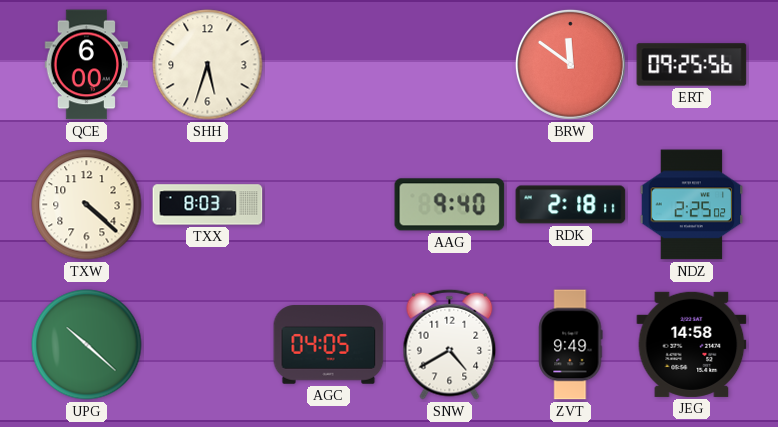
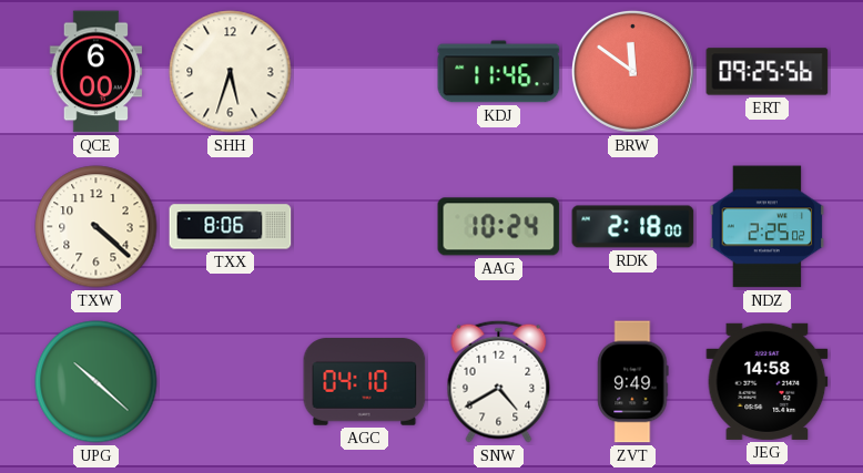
KDJ: none -> 11:46 (499, 72)
TXX: 8:03 -> 8:06 (231, 227)
AAG: 9:40 -> 10:24 (499, 227)
RDK: 2:18:11 -> 2:18:00 (633, 227)
AGC: 04:05 -> 04:10 (365, 382)
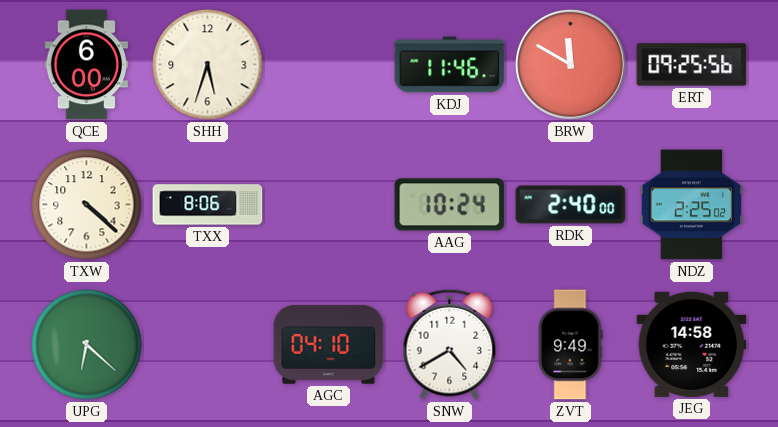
BRW: 11:51 -> 11:50 (570, 64)
RDK: 2:18 -> 2:40 (571, 205)
UPG: 10:22 -> 6:22 (87, 345)
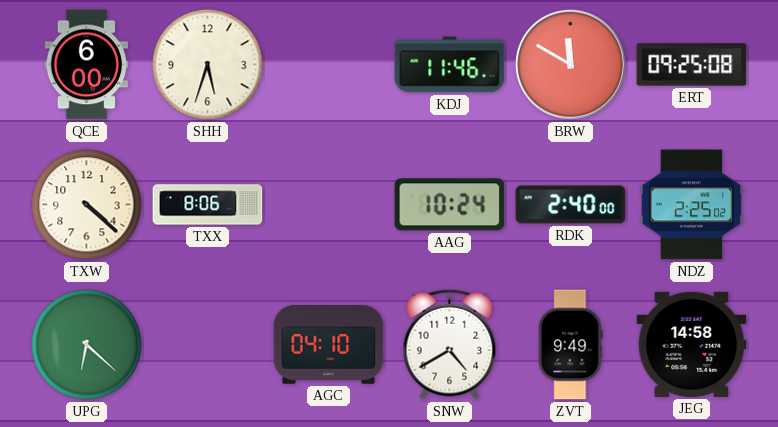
ERT: 09:25:56 -> 09:25:08 (692, 65)
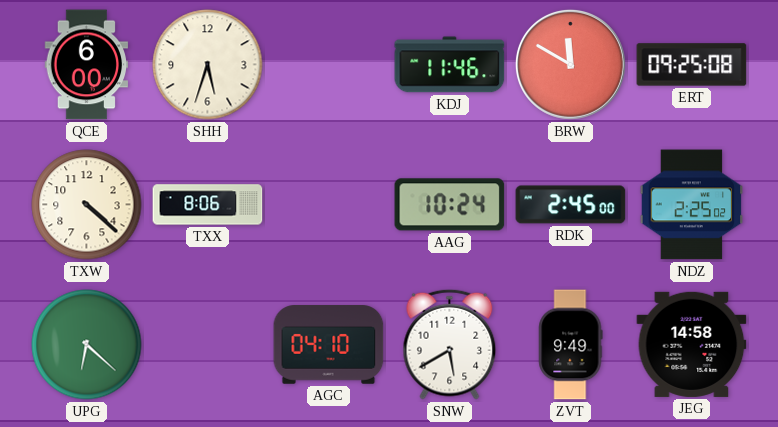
RDK: 2:40 -> 2:45 (571, 205)
SNW: 4:40 -> 5:40 (450, 344)
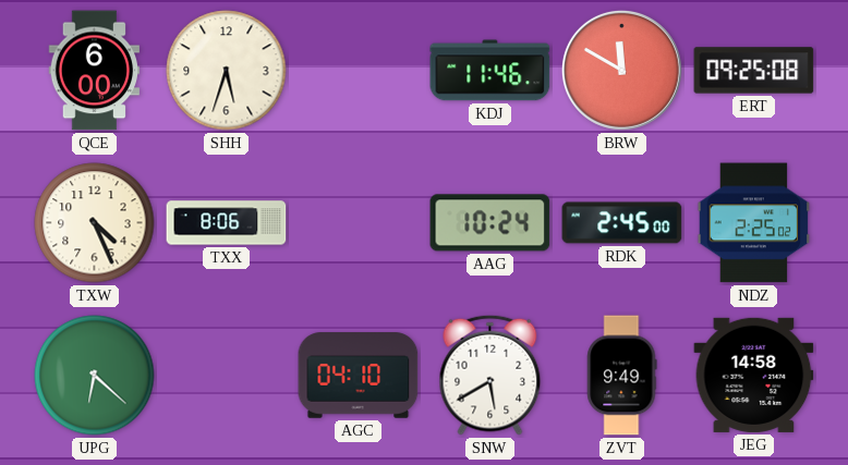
TXW: 4:22 -> 4:26 (95, 223)
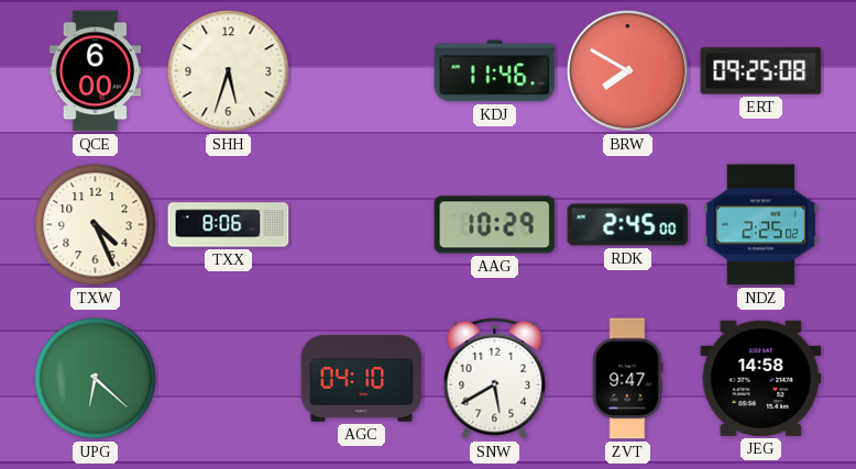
BRW: 11:50 -> 7:50 (627, 70)
AAG: 10:24 -> 10:29 (495, 225)
ZVT: 9:49 -> 9:47 (628, 379)
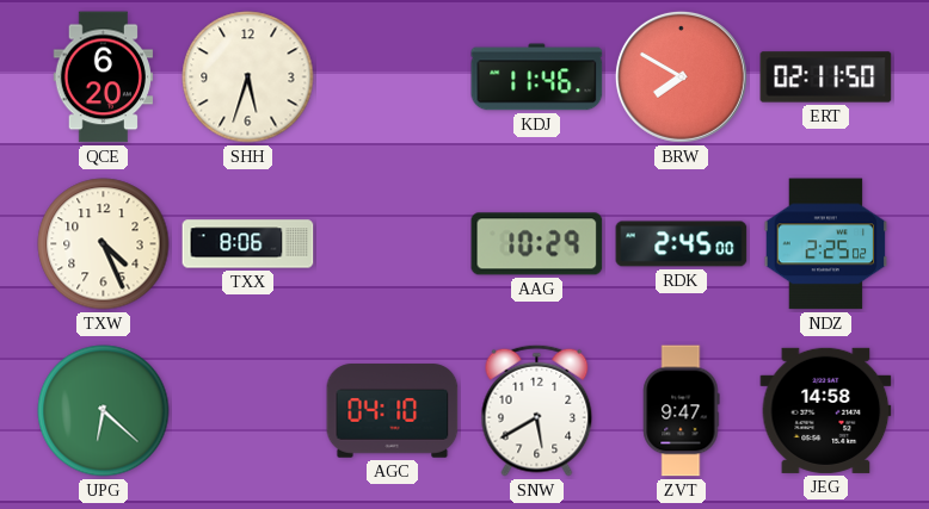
QCE: 6:00 -> 6:20 (104, 77)
ERT: 09:25 -> 02:11 (826, 77)
